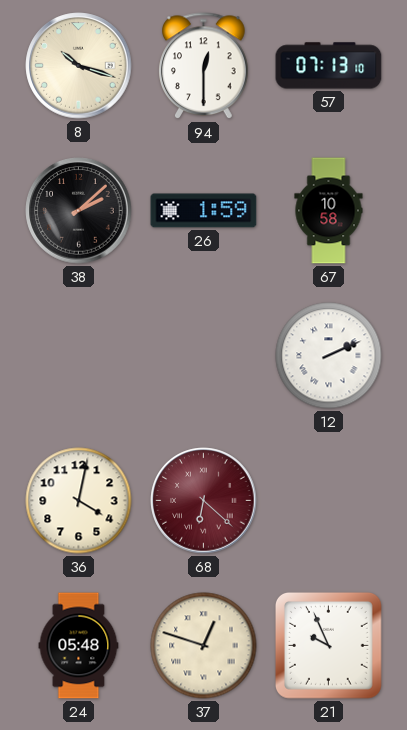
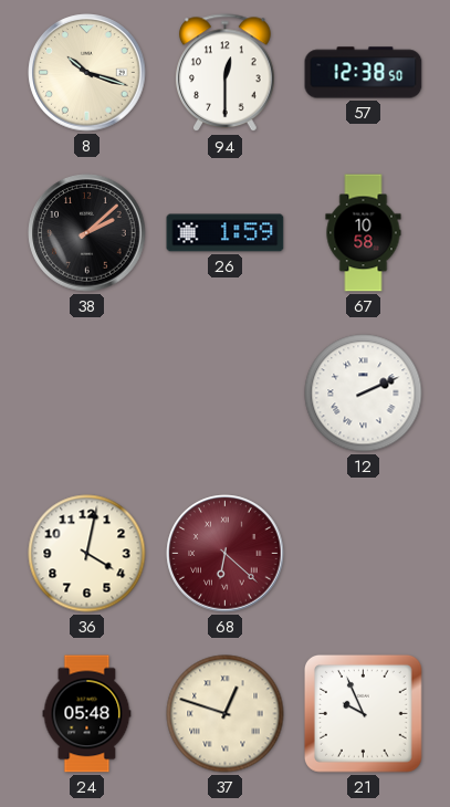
57: 07:13 -> 12:38 (364, 73)
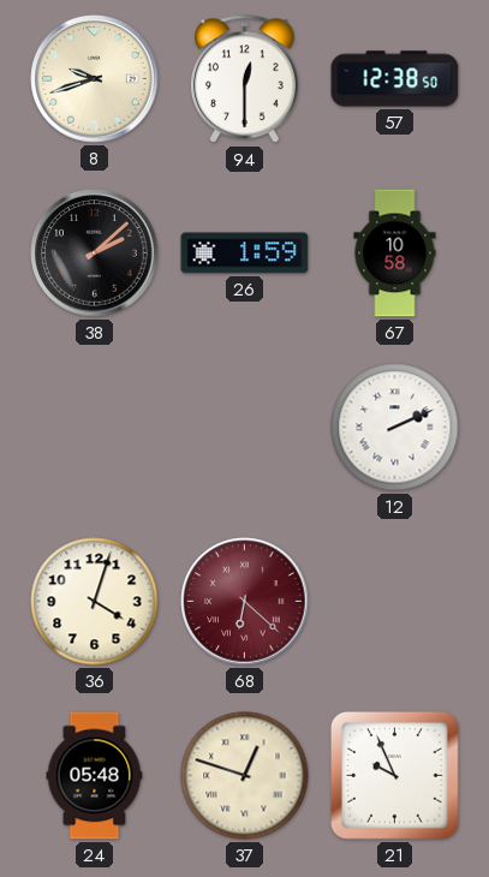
8: 10:18 -> 9:42 (95, 79)
36: 4:02 -> 4:03 (95, 602)
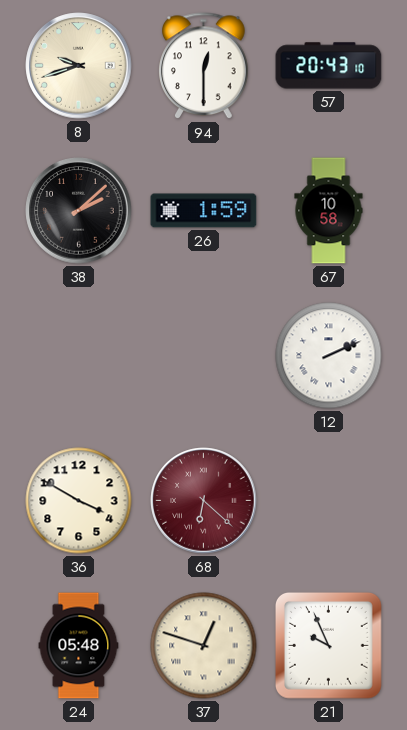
57: 12:38 -> 20:43 (329, 66)
36: 4:03 -> 3:50 (79, 501)
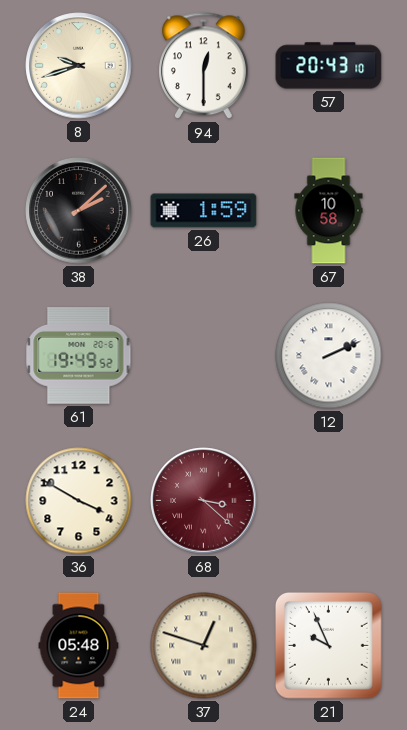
61: none -> 19:49 (79, 356)
68: 6:22 -> 3:22 (204, 501)
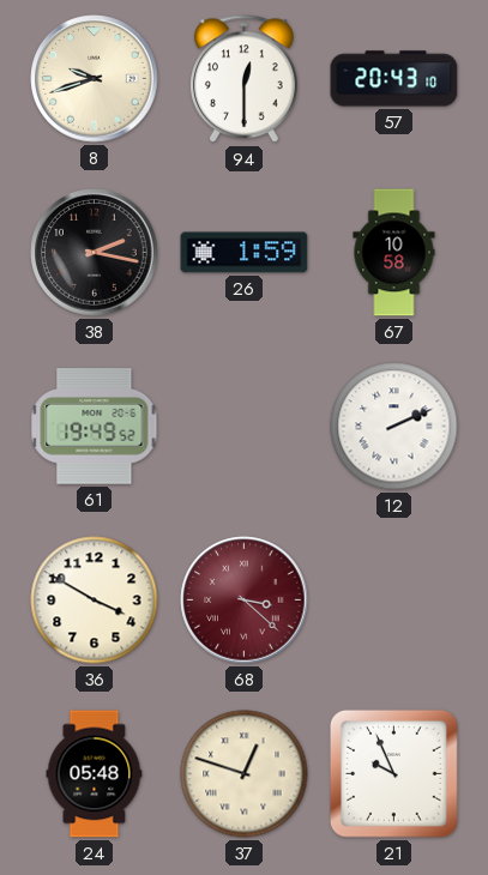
38: 2:08 -> 2:17 (95, 253)
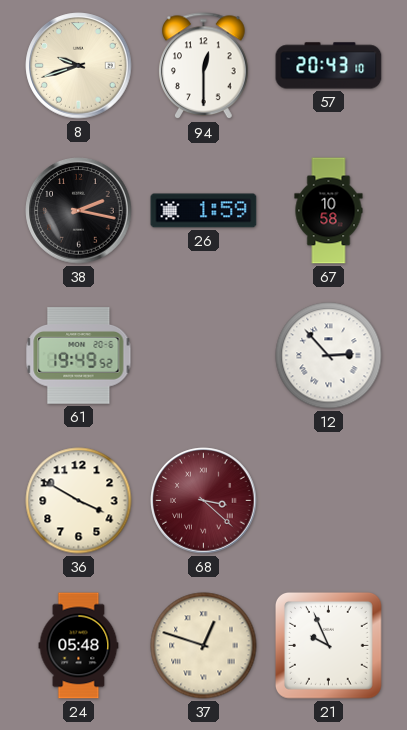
12: 2:11 -> 2:53 (329, 356)
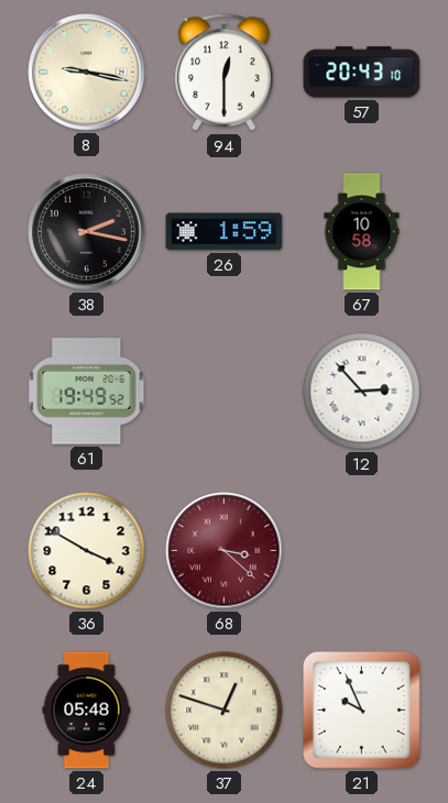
8: 9:42 -> 9:17 (87, 73)
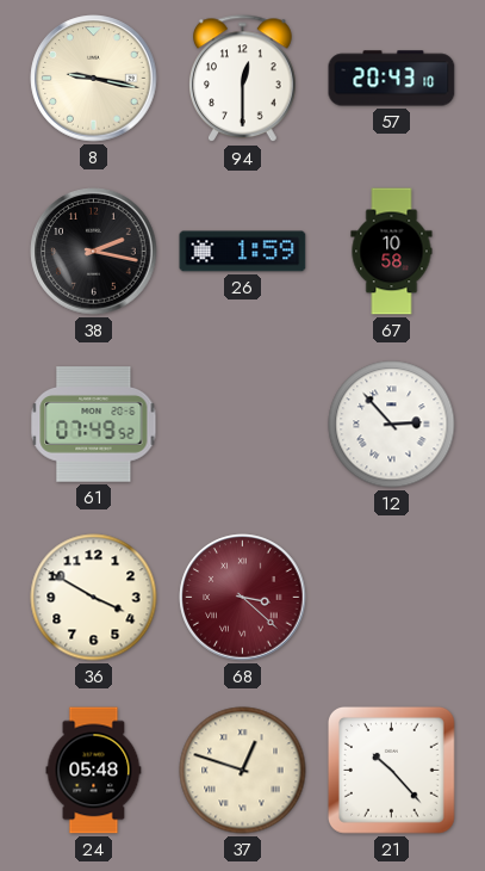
61: 19:49 -> 07:49 (94, 425)
21: 9:56 -> 10:23 (391, 770)
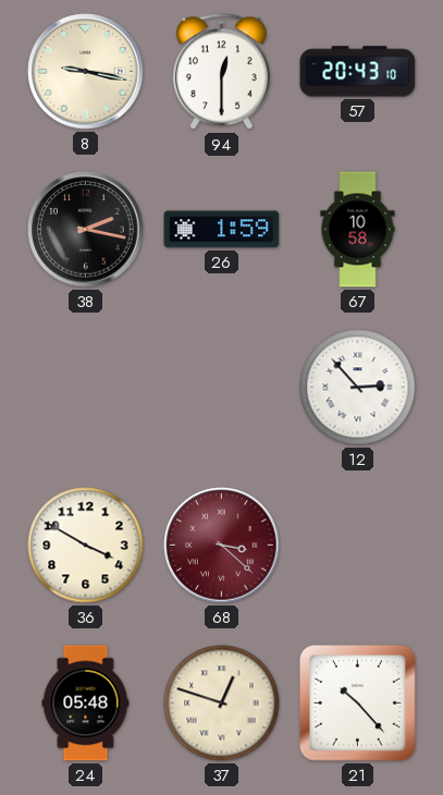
61: 07:49 -> none (94, 425)
